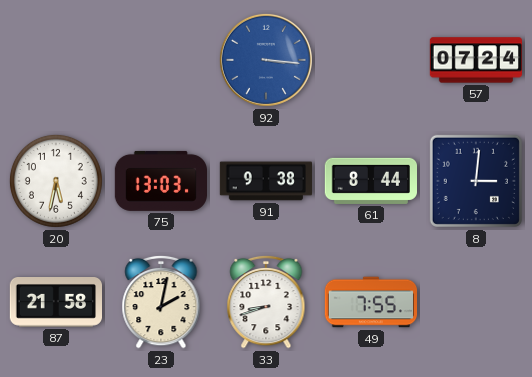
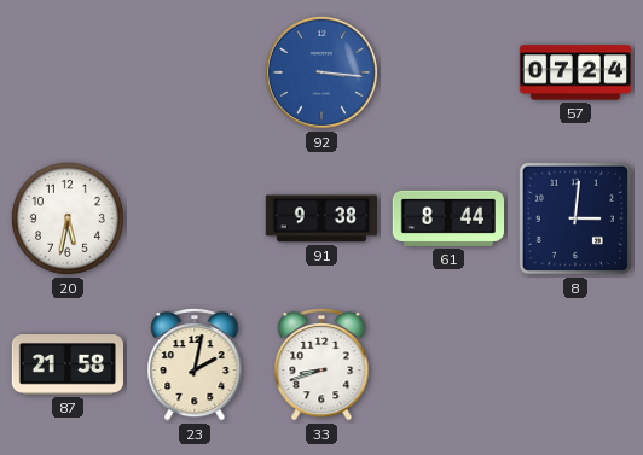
75: 13:03 -> none (160, 181)
49: 7:55 -> none (371, 302)
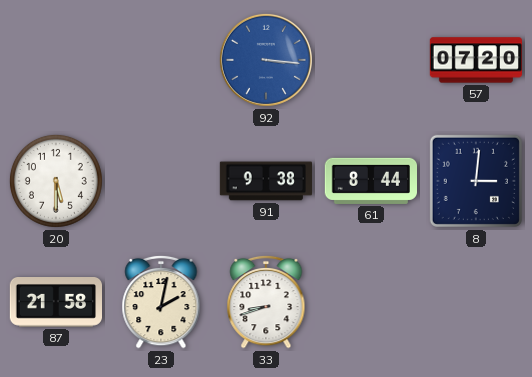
57: 07:24 -> 07:20 (475, 60)
20: 5:32 -> 5:30 (56, 181)
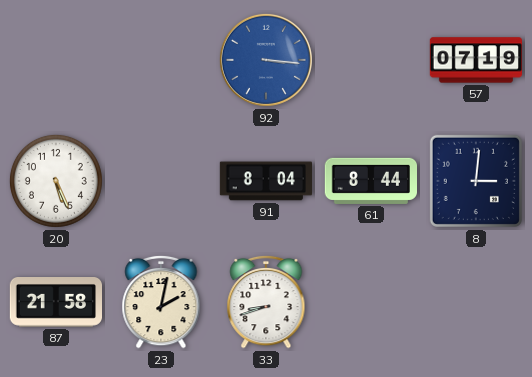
57: 07:20 -> 07:19 (475, 60)
20: 5:30 -> 5:26 (56, 181)
91: 9:38 -> 8:04 (265, 181)
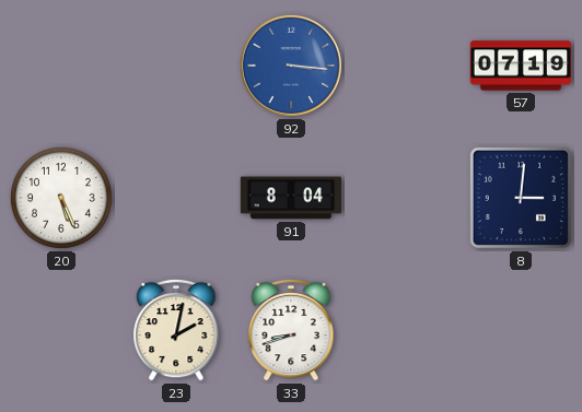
61: 8:44 -> none (370, 181)
87: 21:58 -> none (55, 303)
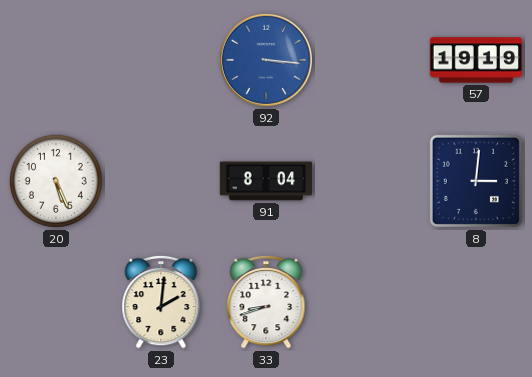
57: 07:19 -> 19:19 (475, 60)
23: 2:02 -> 2:01 (161, 302)
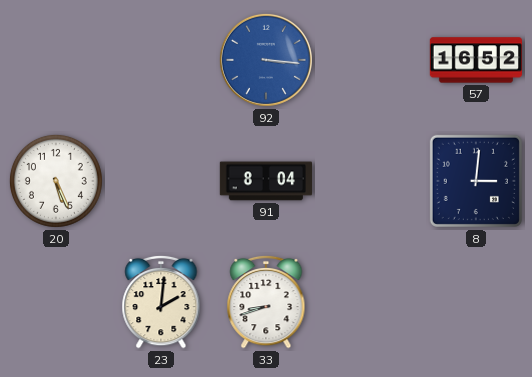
57: 19:19 -> 16:52 (475, 60)
